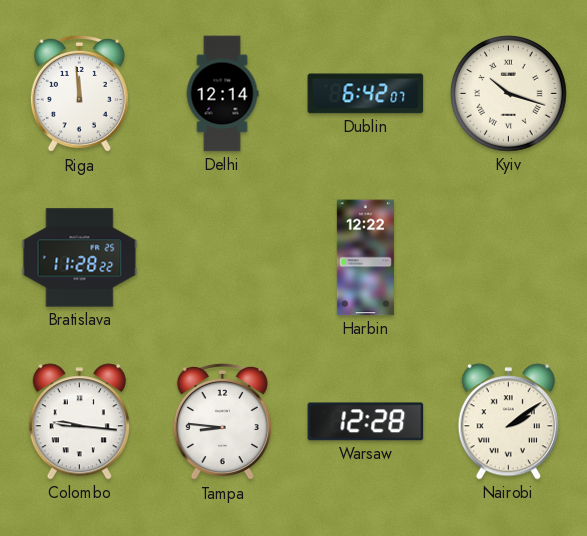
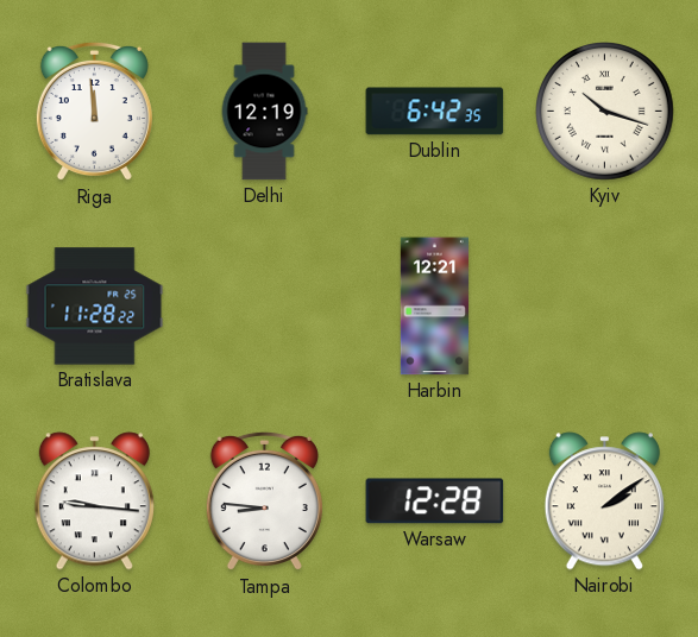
Delhi: 12:14 -> 12:19 (264, 112)
Dublin: 6:42:07 -> 6:42:35 (435, 112)
Harbin: 12:22 -> 12:21 (434, 307)
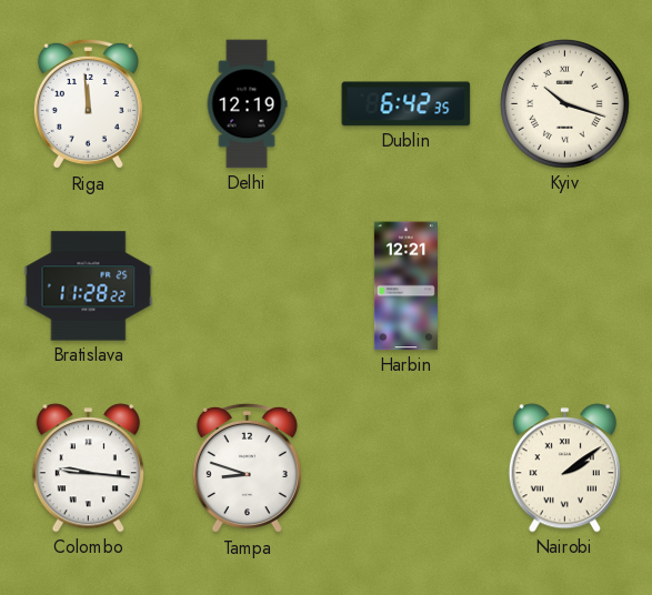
Tampa: 8:46 -> 8:48 (247, 468)
Warsaw: 12:28 -> none (435, 502)
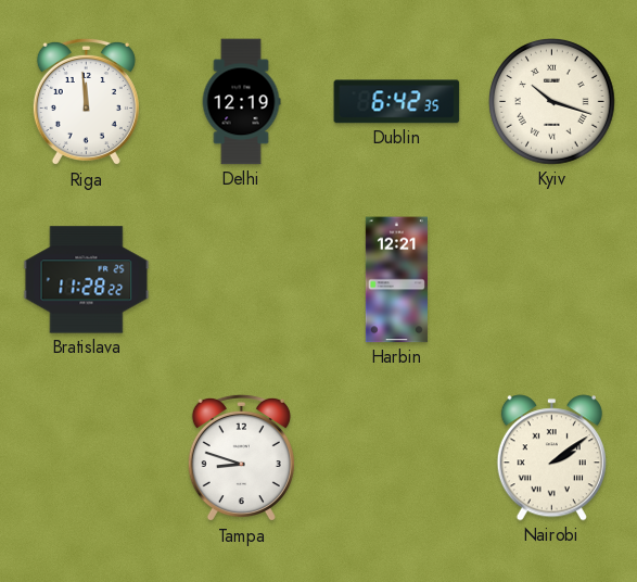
Colombo: 9:16 -> none (88, 468)
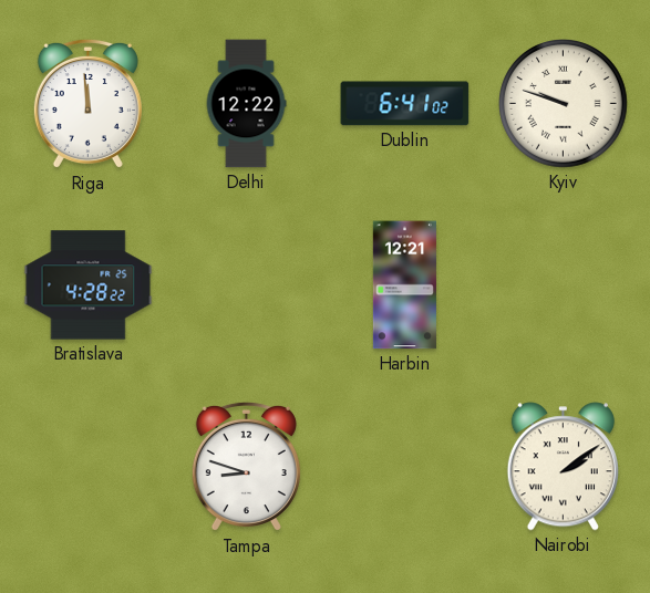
Delhi: 12:19 -> 12:22 (246, 104)
Dublin: 6:42 -> 6:41 (405, 104)
Kyiv: 10:18 -> 9:48 (564, 104)
Bratislava: 11:28 -> 4:28 (89, 285)
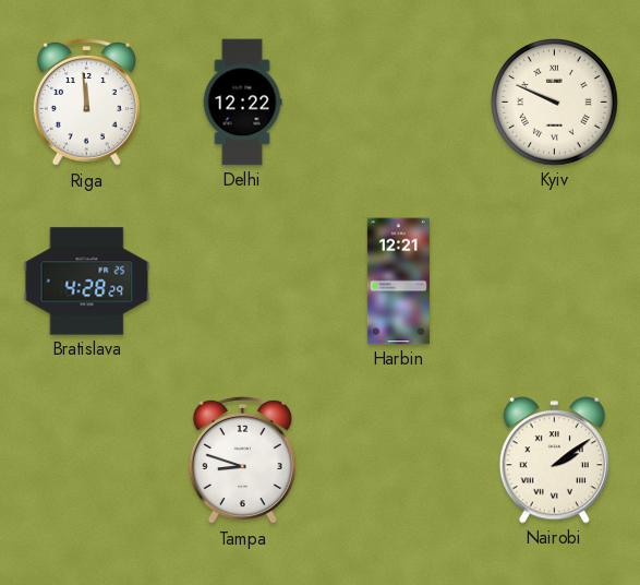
Dublin: 6:41 -> none (405, 104)
Kyiv: 9:48 -> 9:49 (555, 103)
Bratislava: 4:28:22 -> 4:28:29 (87, 282)
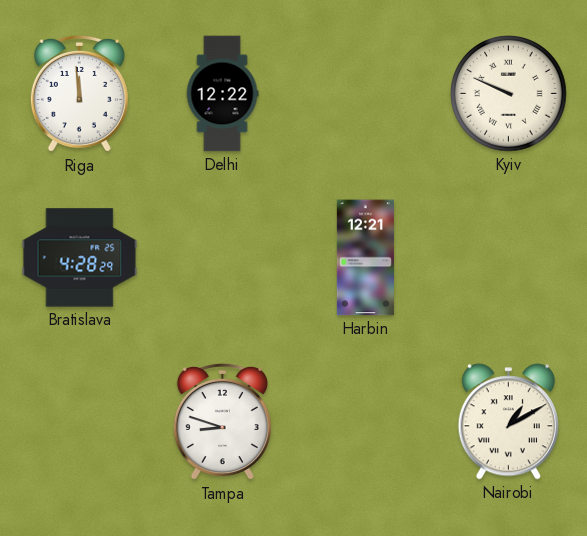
Nairobi: 2:09 -> 1:10 (508, 422)
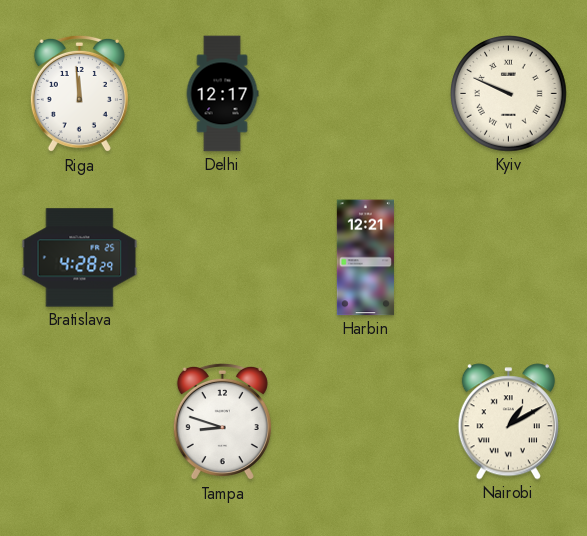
Delhi: 12:22 -> 12:17 (222, 94)
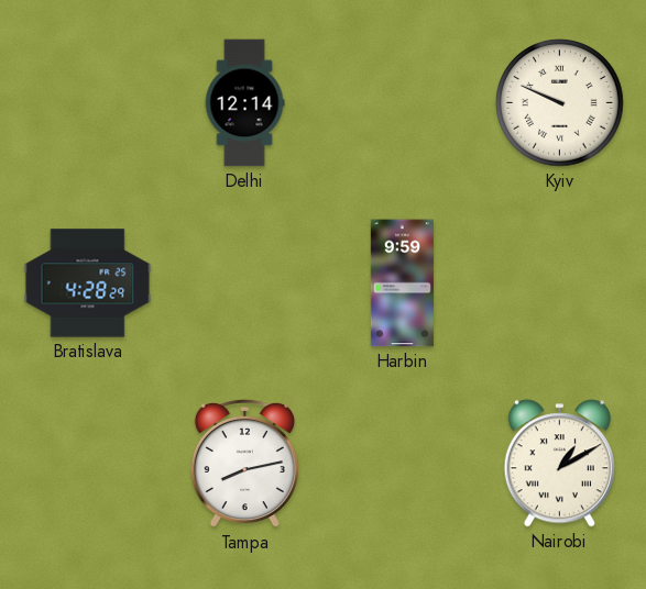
Riga: 11:59 -> none (79, 94)
Delhi: 12:17 -> 12:14 (244, 103)
Harbin: 12:21 -> 9:59 (402, 284)
Tampa: 8:48 -> 8:13 (244, 464)
